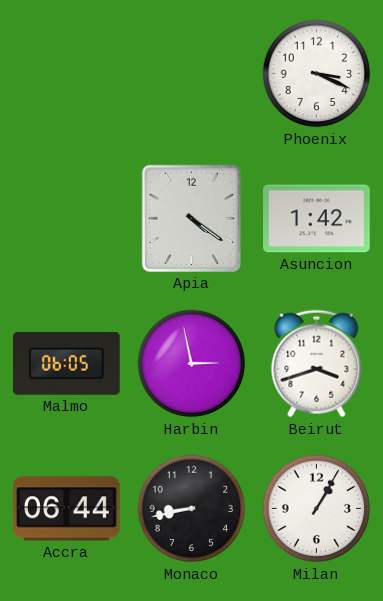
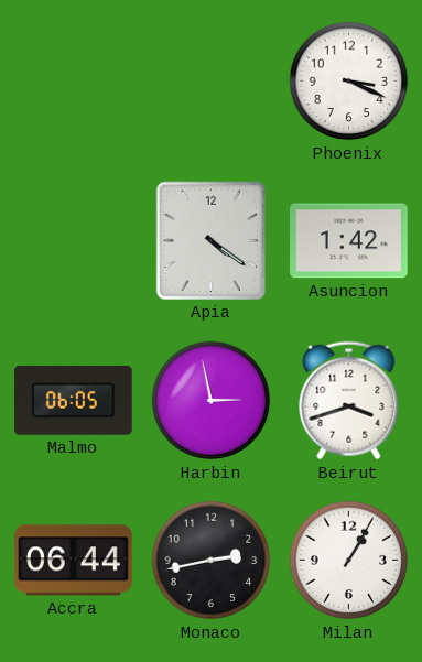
Monaco: 8:43 -> 2:43 (212, 561)
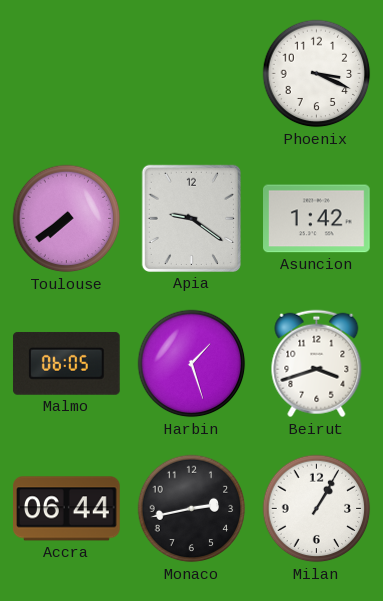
Toulouse: none -> 7:39 (67, 219)
Apia: 4:21 -> 9:21 (191, 218)
Harbin: 2:58 -> 1:27 (192, 364)
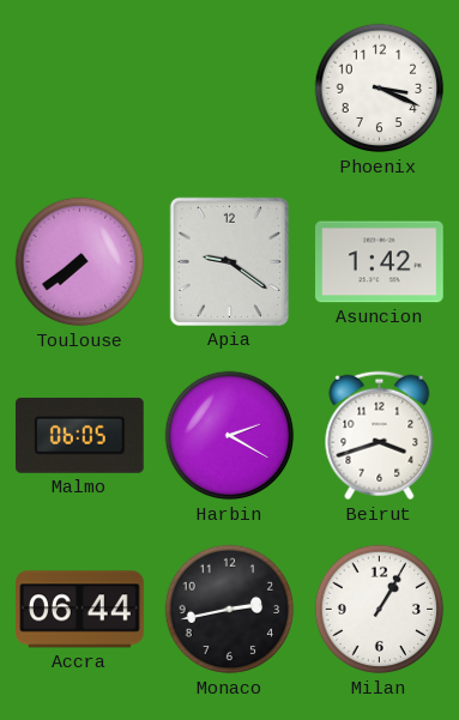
Harbin: 1:27 -> 2:20 (230, 436)
